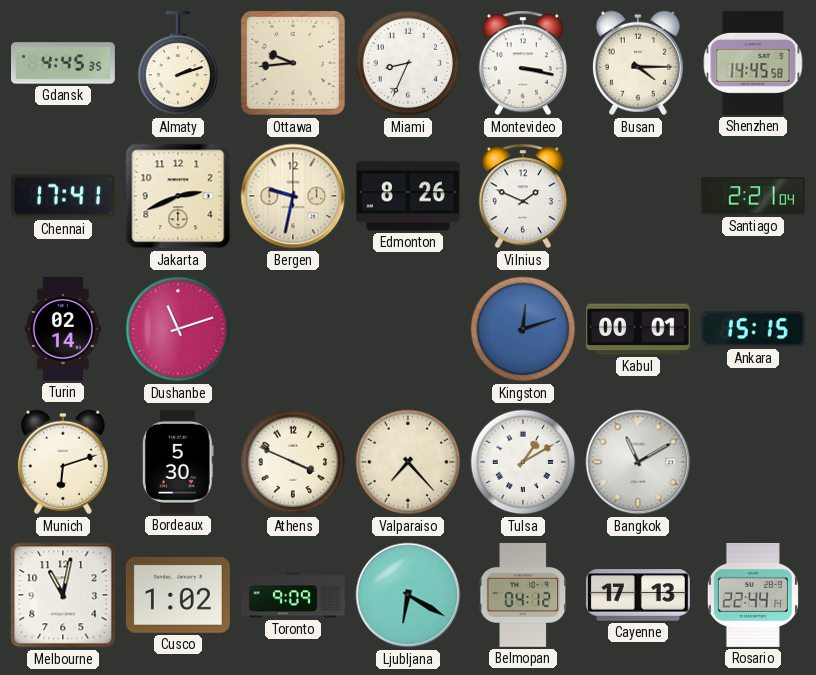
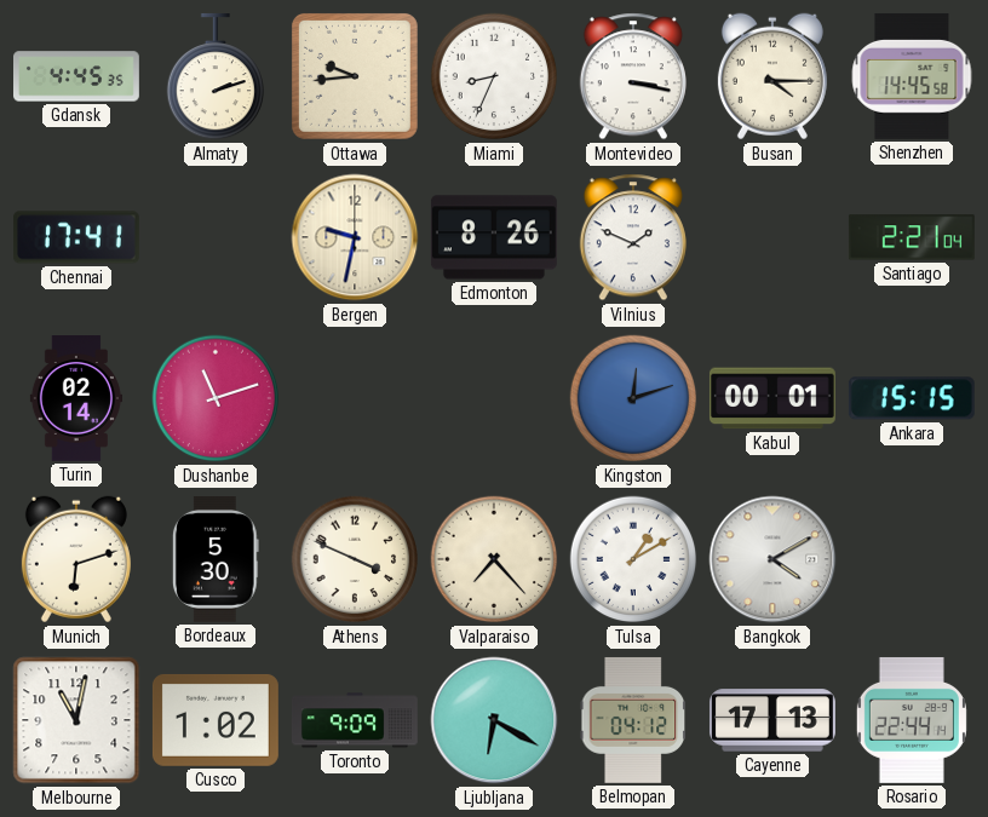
Jakarta: 2:41 -> none (178, 196)
Bangkok: 11:10 -> 4:10 (772, 559)
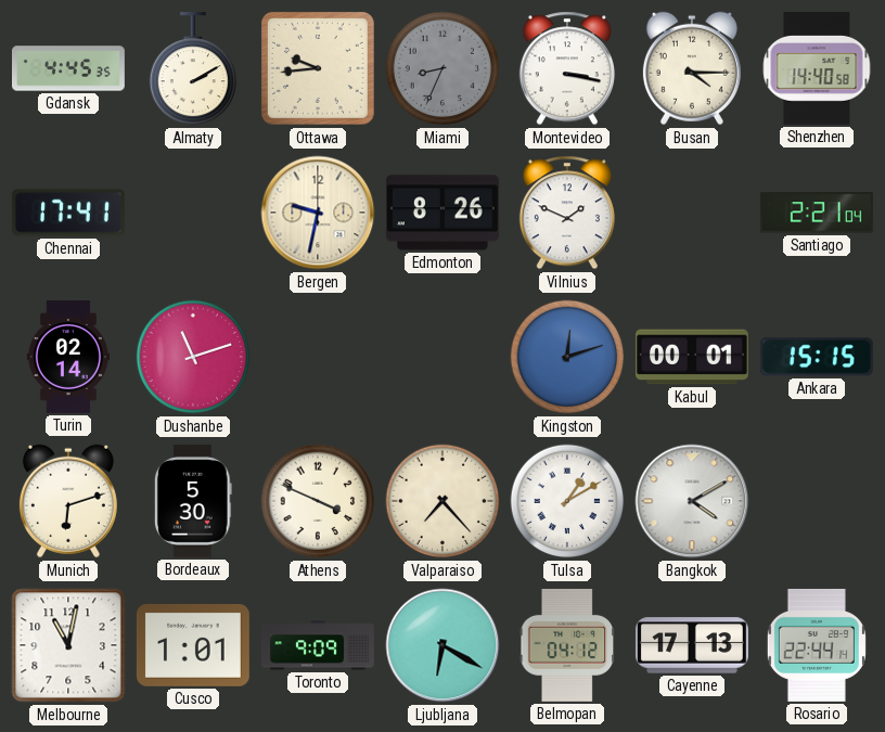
Almaty: 2:12 -> 2:10 (192, 68)
Miami dial: white -> grey (442, 68)
Shenzhen: 14:45 -> 14:40 (817, 68)
Cusco: 1:02 -> 1:01 (193, 645)
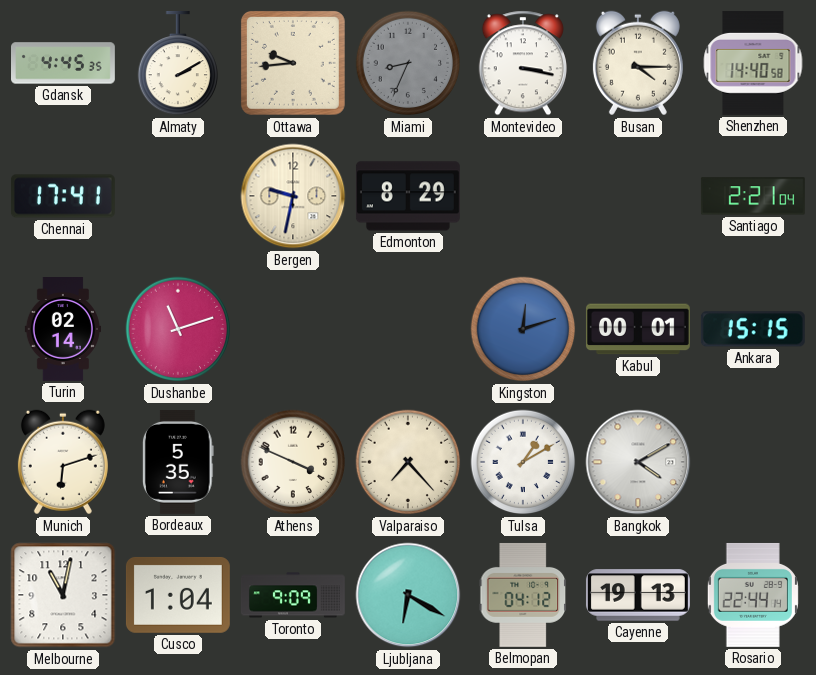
Edmonton: 8:26 -> 8:29 (408, 196)
Vilnius: 1:49 -> none (567, 213)
Bordeaux: 5:30 -> 5:35 (178, 462)
Cusco: 1:01 -> 1:04 (178, 595)
Cayenne: 17:13 -> 19:13 (638, 595)
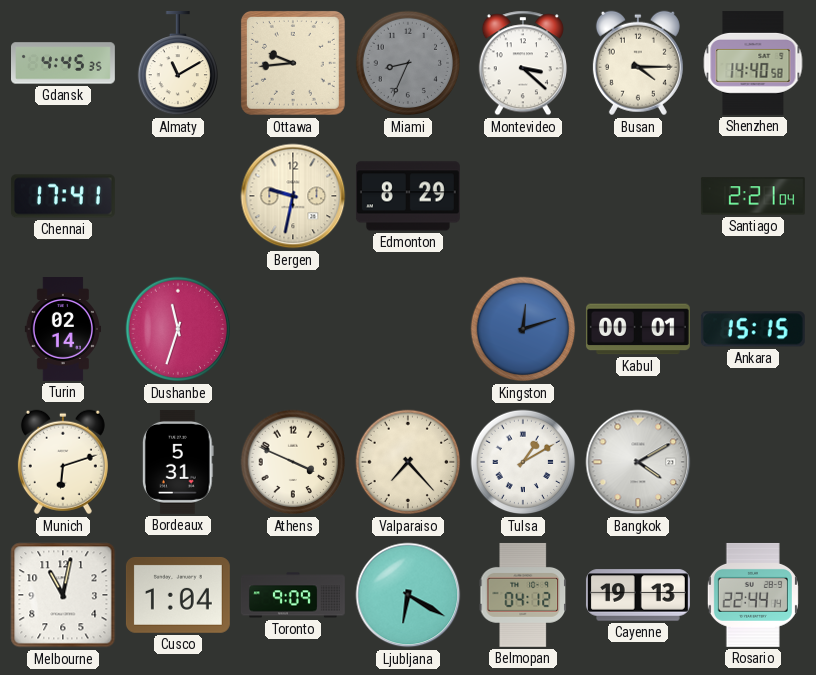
Almaty: 2:10 -> 11:10 (177, 63)
Montevideo: 3:17 -> 3:22 (523, 63)
Dushanbe: 11:12 -> 11:33 (178, 329)
Bordeaux: 5:35 -> 5:31 (178, 462)
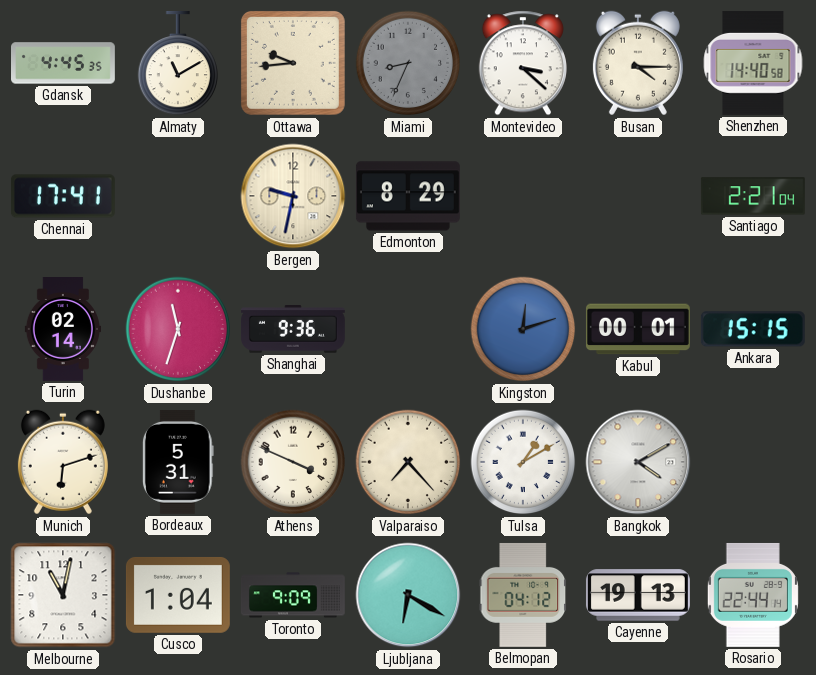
Shanghai: none -> 9:36 (293, 329)
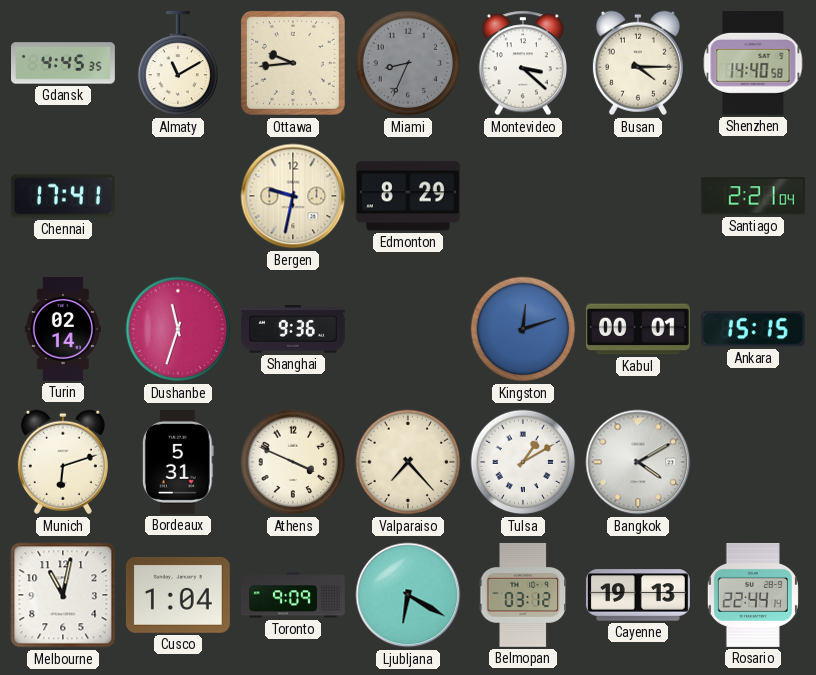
Belmopan: 04:12 -> 03:12 (523, 595)
